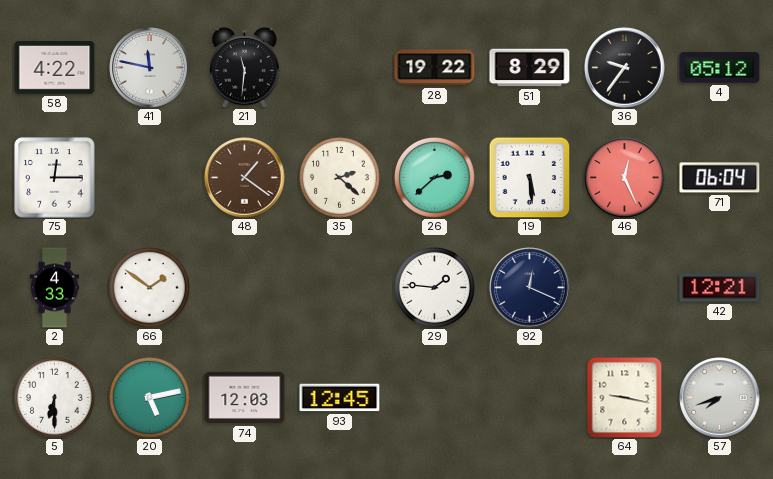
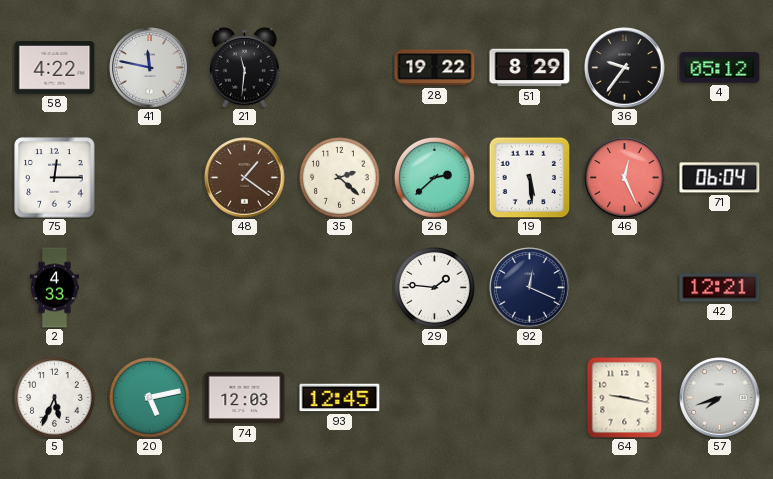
66: 1:51 -> none (150, 288)
5: 6:30 -> 5:34 (55, 398)
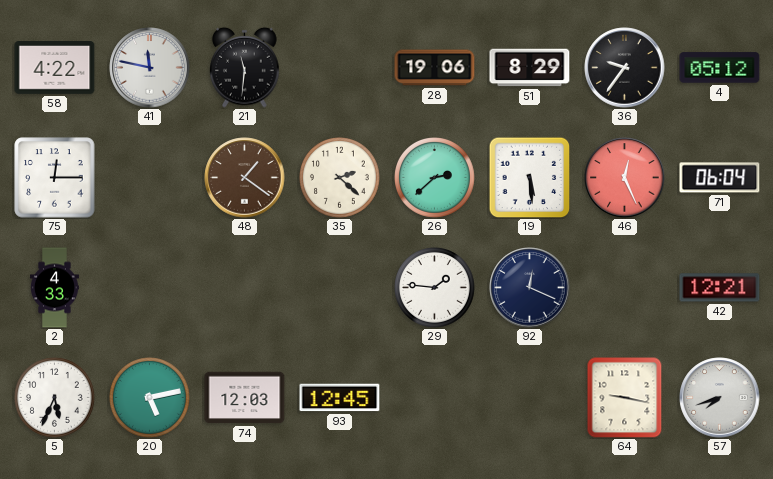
28: 19:22 -> 19:06 (435, 68)
